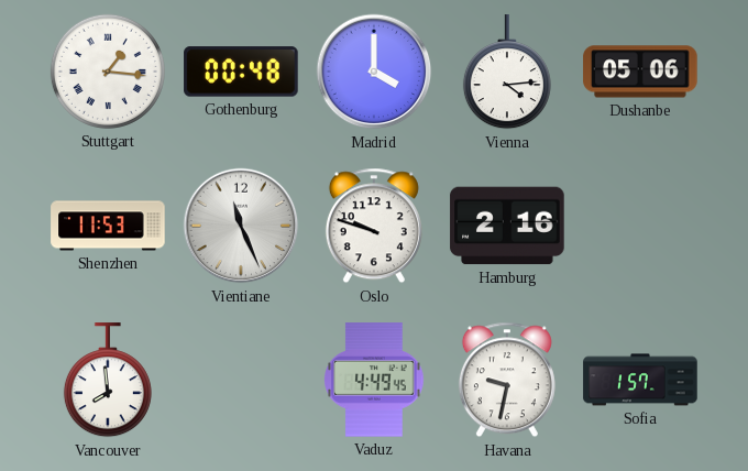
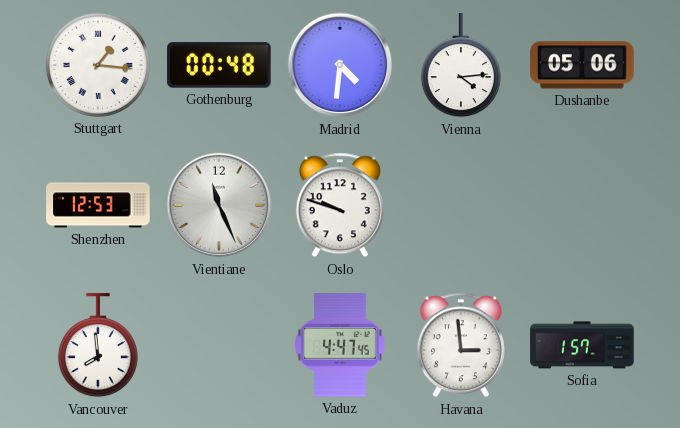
Madrid: 4:00 -> 4:31 (340, 65)
Shenzhen: 11:53 -> 12:53 (98, 205)
Hamburg: 2:16 -> none (507, 226)
Vaduz: 4:49 -> 4:47 (340, 345)
Havana: 9:32 -> 2:59 (461, 345)
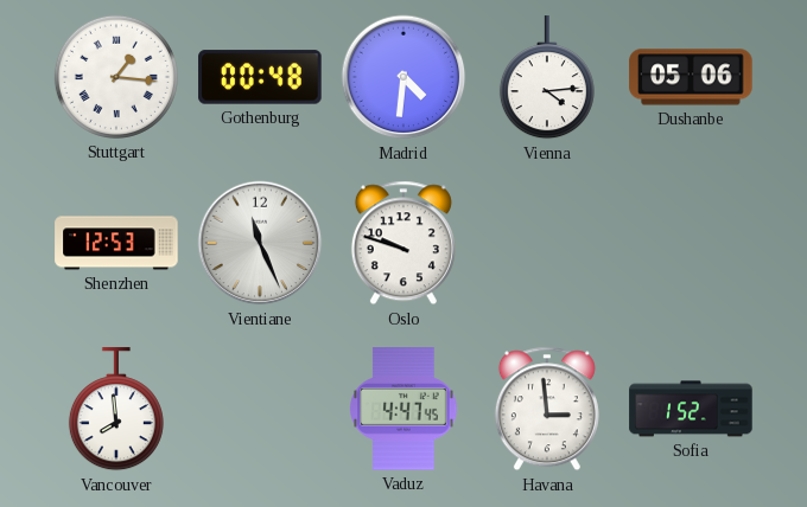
Sofia: 1:57 -> 1:52 (691, 409)
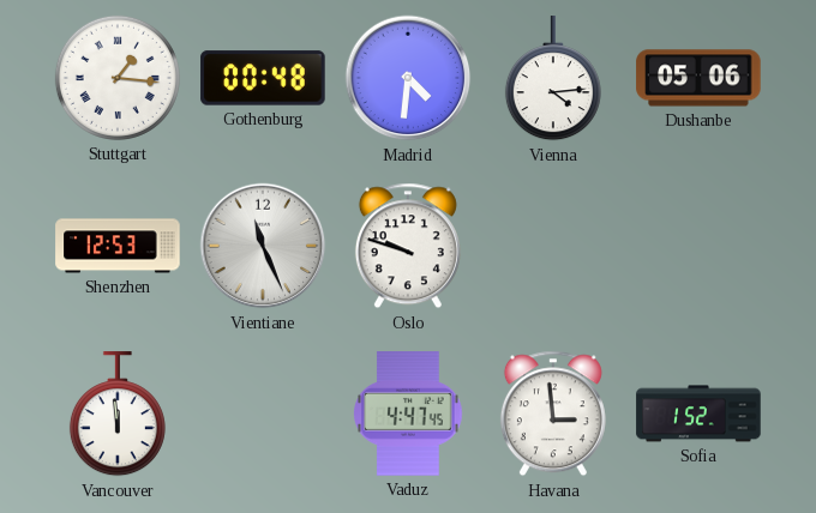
Vancouver: 7:59 -> 11:59 (118, 415)
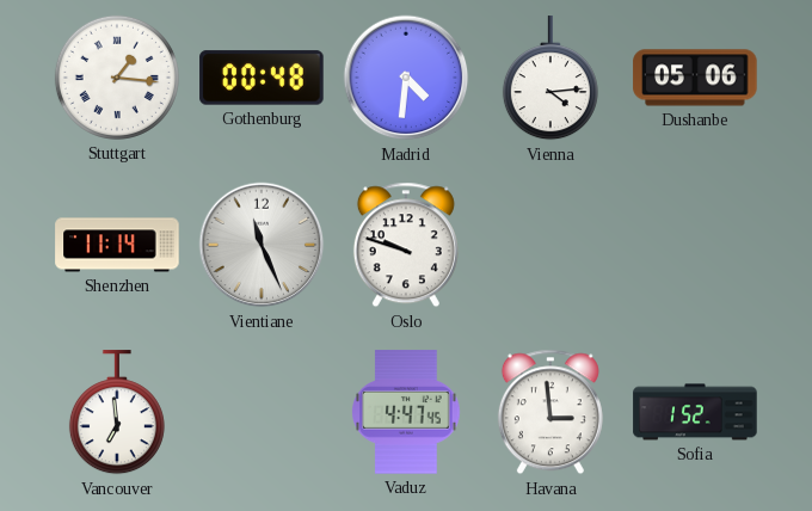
Shenzhen: 12:53 -> 11:14 (117, 245)
Vancouver: 11:59 -> 6:59 (117, 413)
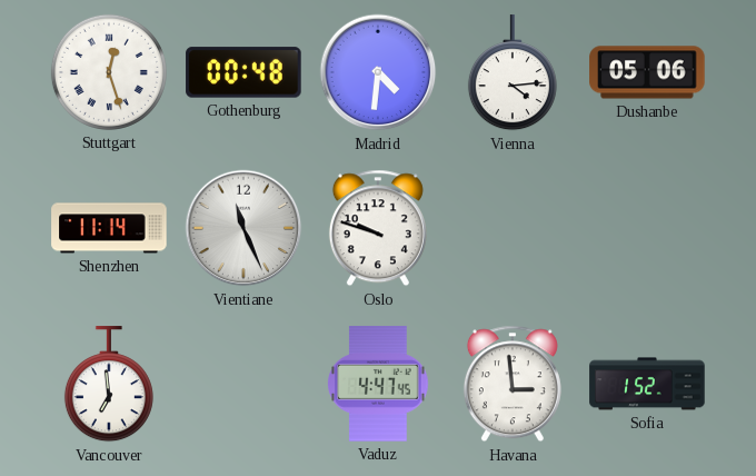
Stuttgart: 1:16 -> 12:27 (109, 72)
